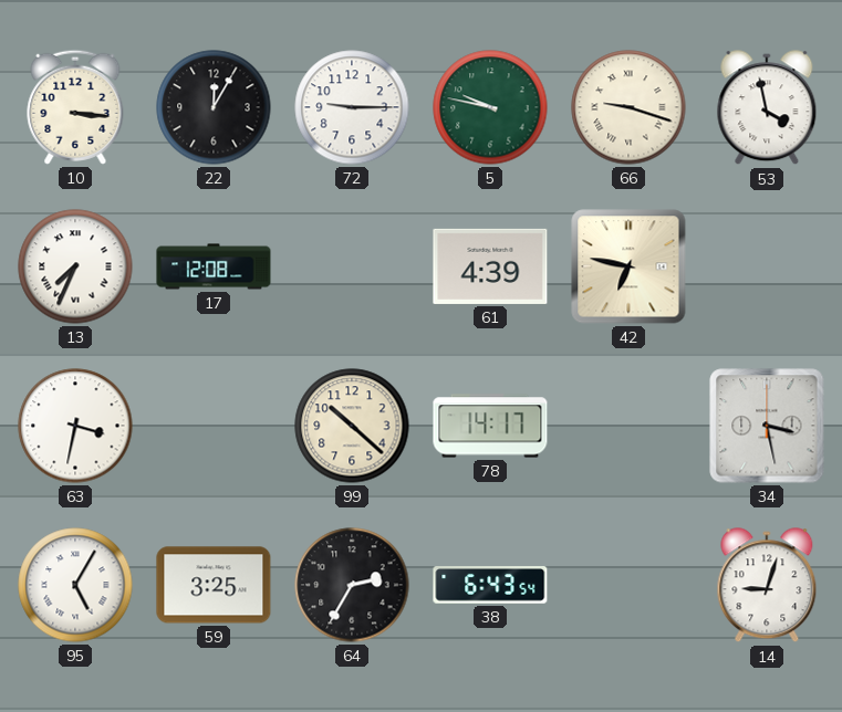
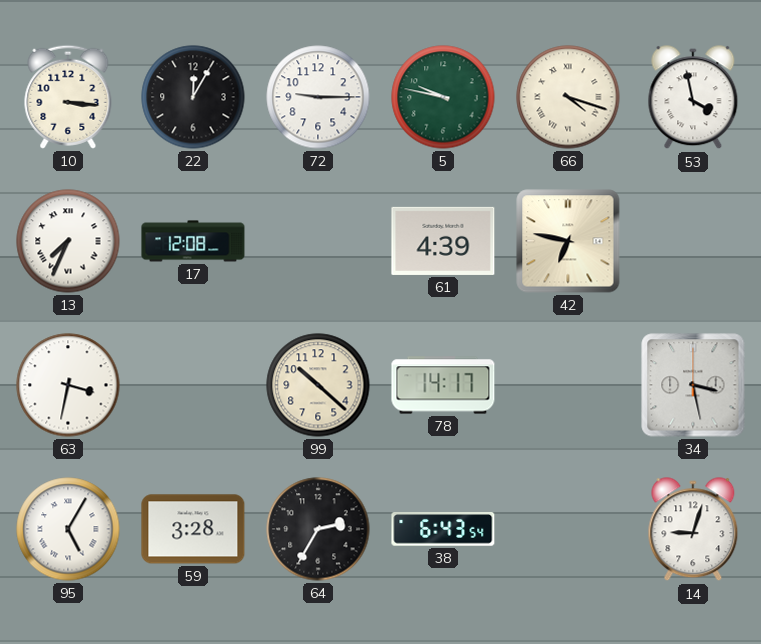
66: 9:18 -> 4:18 (568, 97)
59: 3:25 -> 3:28 (193, 529)
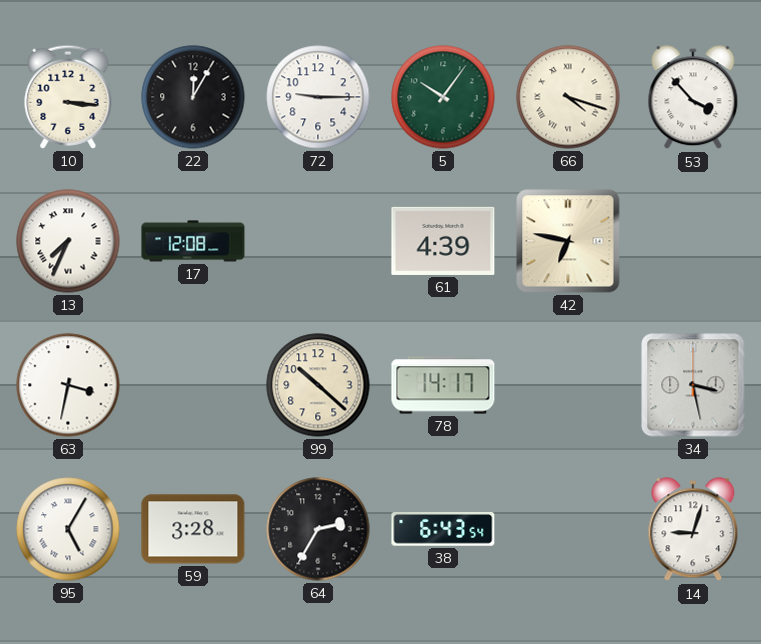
5: 9:47 -> 10:06 (443, 97)
53: 3:58 -> 3:53 (693, 98)
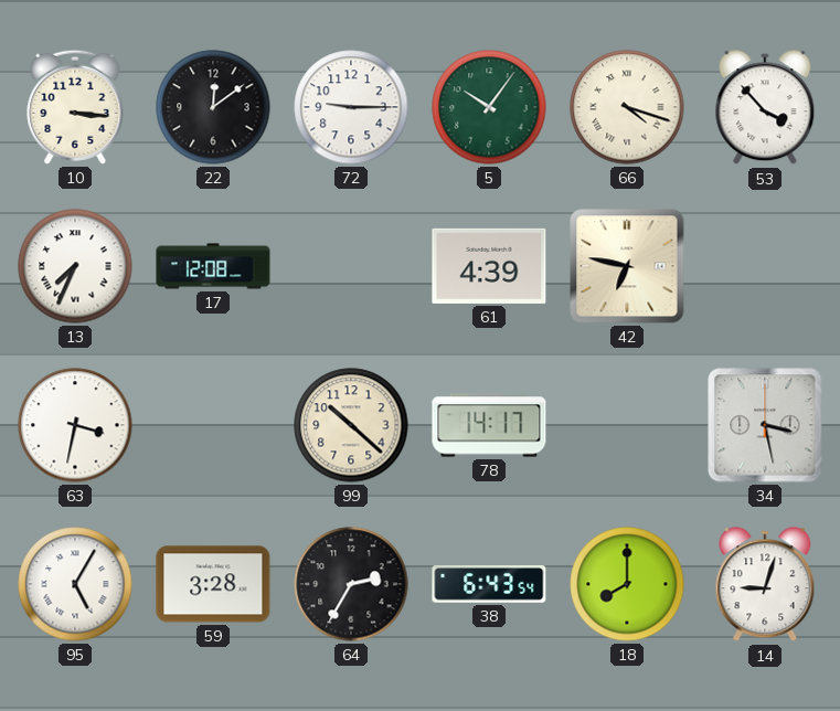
22: 12:05 -> 12:09 (213, 107)
18: none -> 8:00 (627, 584)
